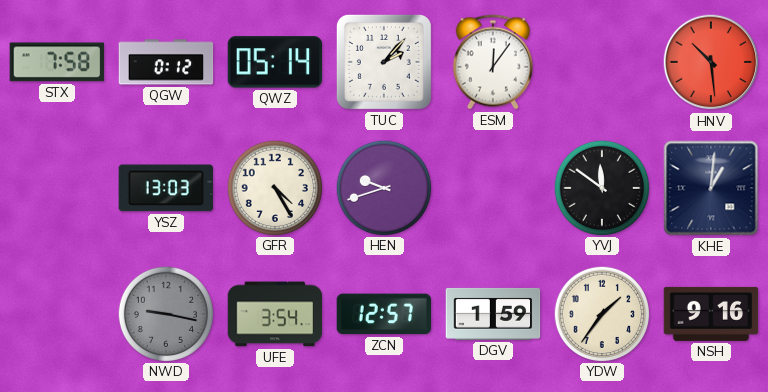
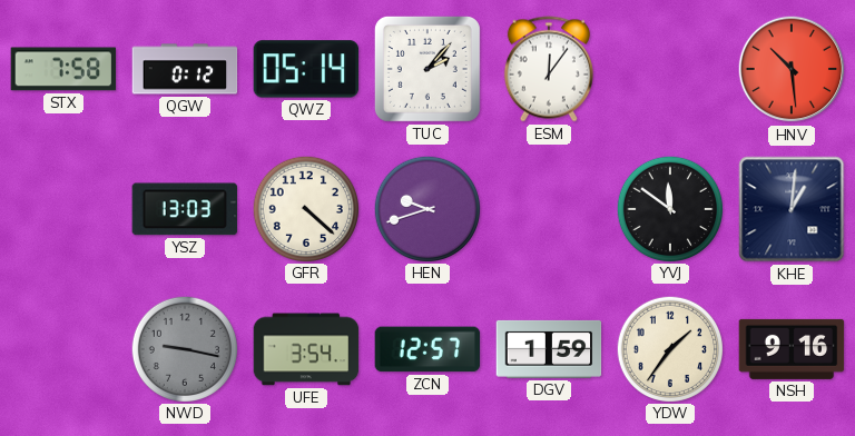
GFR: 4:25 -> 4:22 (305, 208)
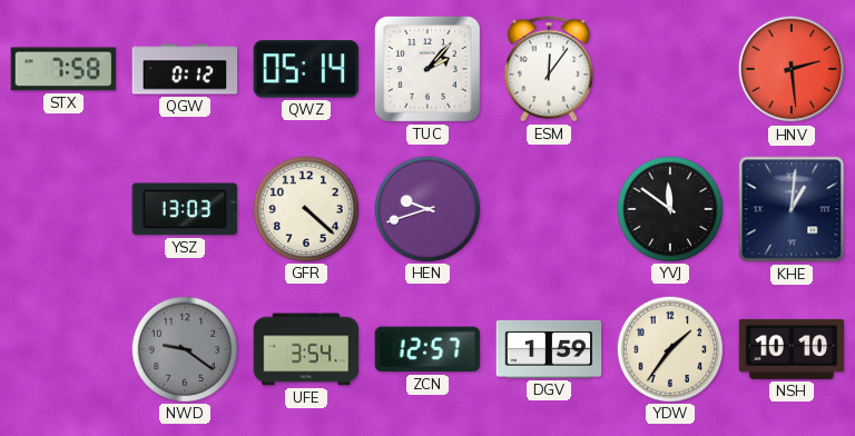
HNV: 10:29 -> 2:29 (792, 69)
NWD: 9:17 -> 9:21 (184, 348)
NSH: 9:16 -> 10:10 (792, 349)
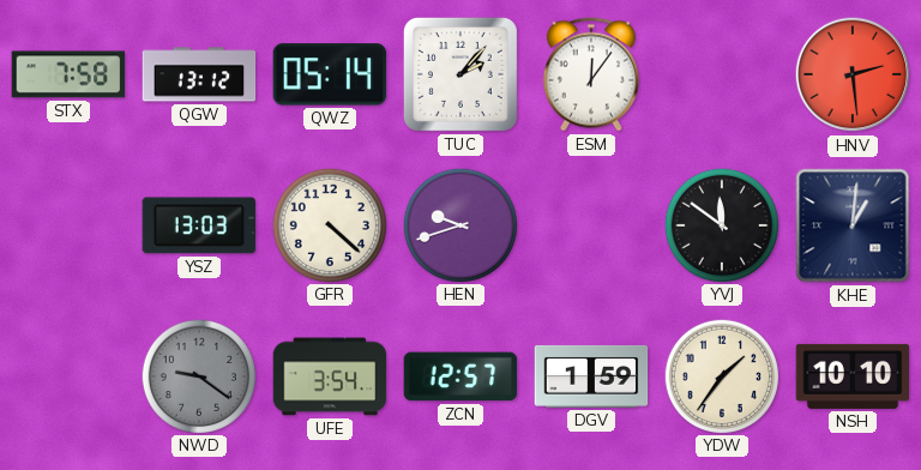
QGW: 0:12 -> 13:12 (199, 74)
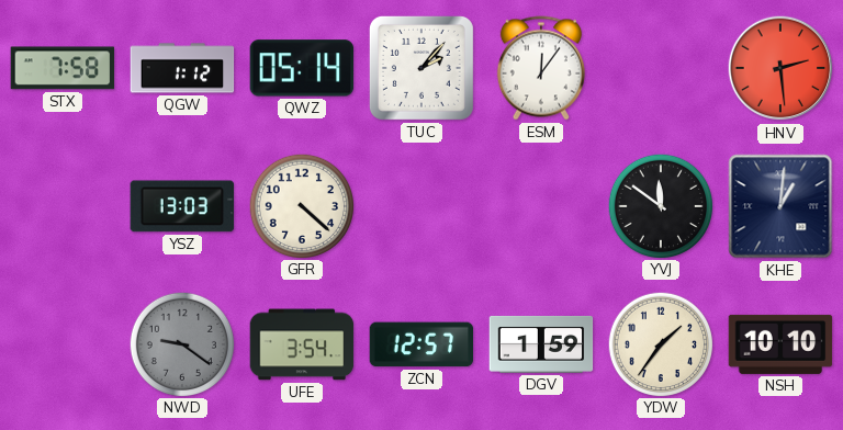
QGW: 13:12 -> 1:12 (182, 68)
HEN: 9:42 -> none (459, 224)
